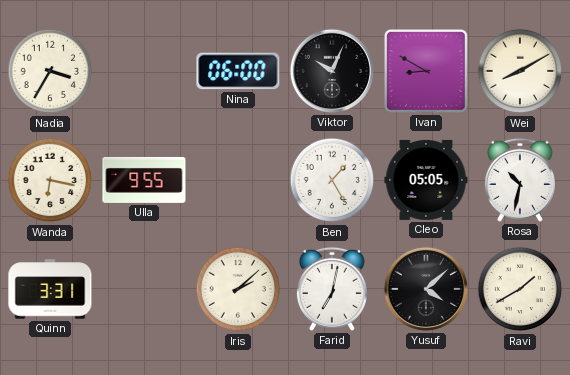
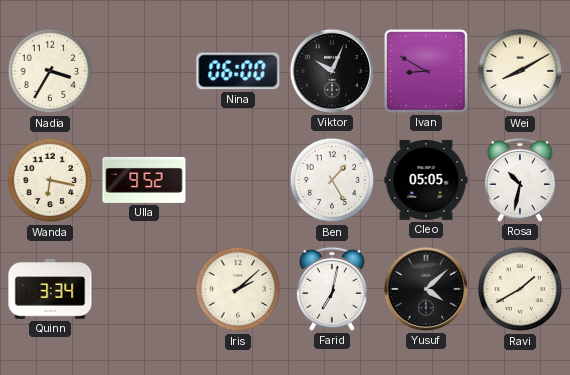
Ulla: 9:55 -> 9:52 (144, 180)
Quinn: 3:31 -> 3:34 (50, 289)
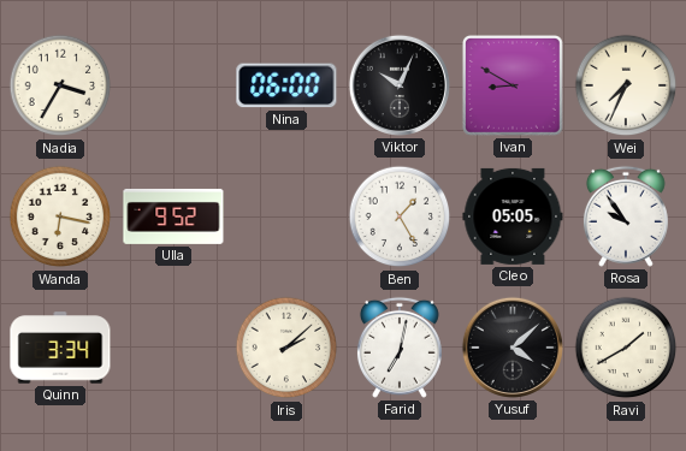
Wei: 8:10 -> 7:34 (626, 85)
Rosa: 10:32 -> 9:54 (626, 216)
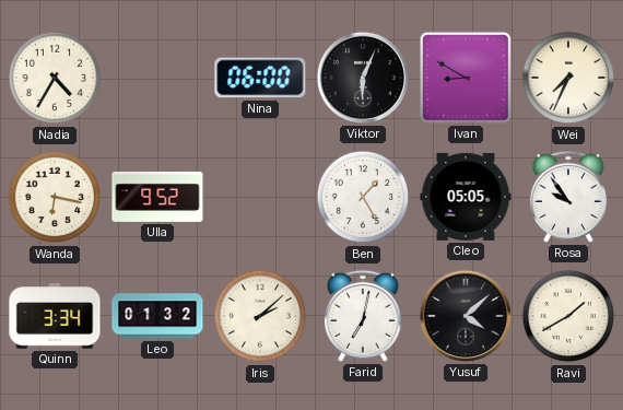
Nadia: 3:35 -> 4:35 (55, 78)
Viktor: 10:04 -> 6:04 (363, 78)
Leo: none -> 01:32 (157, 316)
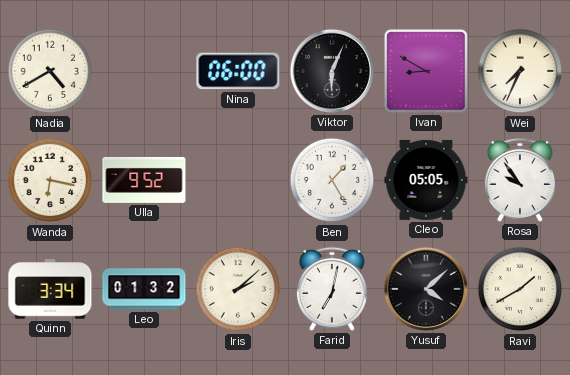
Nadia: 4:35 -> 4:40 (50, 71)
